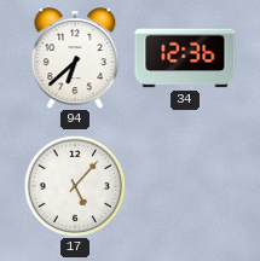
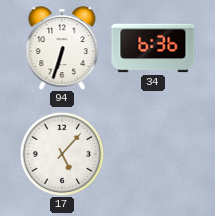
94: 6:38 -> 6:33 (62, 48)
34: 12:36 -> 6:36 (153, 48)
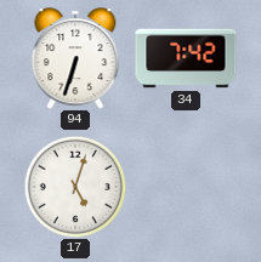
34: 6:36 -> 7:42 (186, 58)
17: 5:07 -> 5:03 (75, 187)
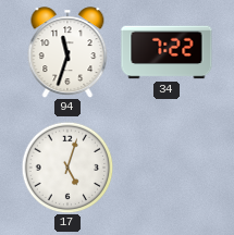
94: 6:33 -> 11:33 (67, 52)
34: 7:42 -> 7:22 (167, 52)
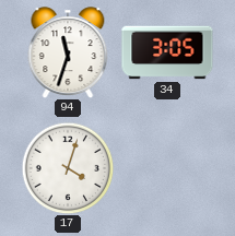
34: 7:22 -> 3:05 (167, 52)
17: 5:03 -> 4:03 (68, 168)
